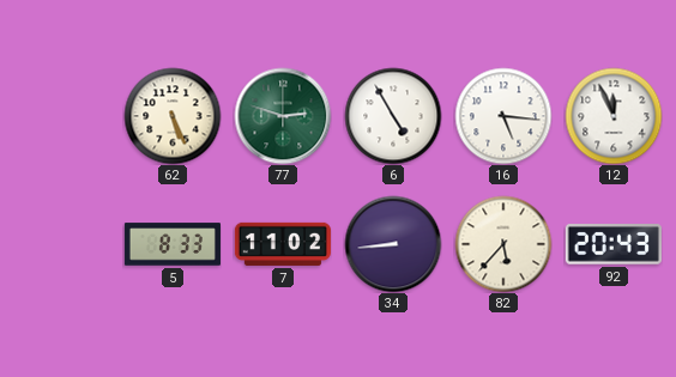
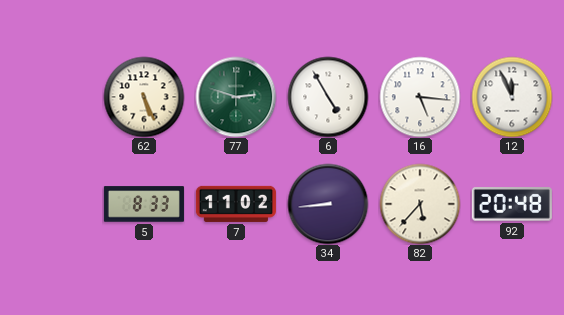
92: 20:43 -> 20:48 (512, 204)
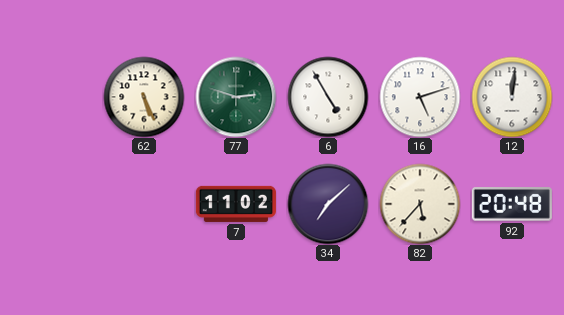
16: 5:16 -> 5:12 (420, 97)
12: 11:56 -> 12:01 (512, 97)
5: 8:33 -> none (144, 204)
34: 8:44 -> 7:08 (328, 204)
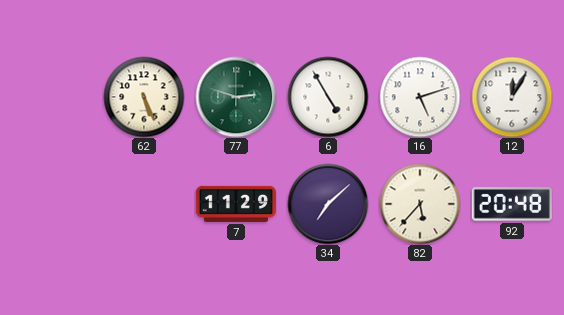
12: 12:01 -> 12:05 (512, 97)
7: 11:02 -> 11:29 (236, 204)
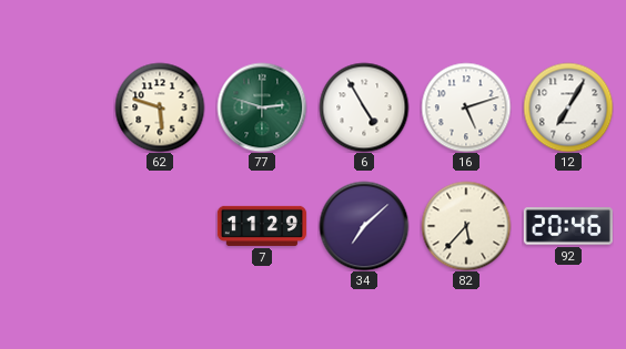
62: 5:26 -> 5:48 (160, 107)
12: 12:05 -> 7:05 (568, 107)
92: 20:48 -> 20:46 (568, 226)
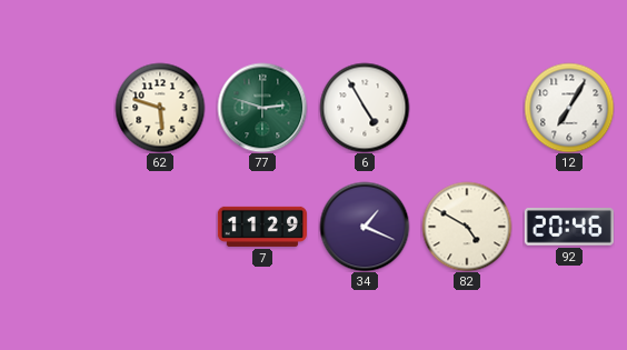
16: 5:12 -> none (466, 107)
34: 7:08 -> 1:19 (365, 227)
82: 5:37 -> 4:50 (467, 227)
